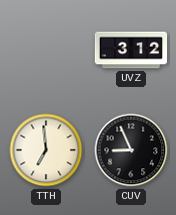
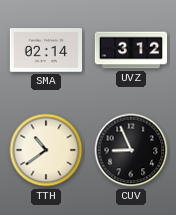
SMA: none -> 02:14 (45, 50)
TTH: 6:59 -> 10:39 (46, 150)
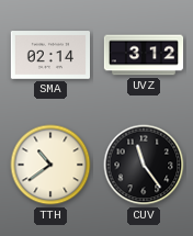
CUV: 8:56 -> 11:24 (144, 165)
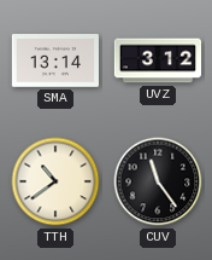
SMA: 02:14 -> 13:14 (54, 60)
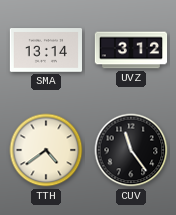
TTH: 10:39 -> 4:39 (46, 150)
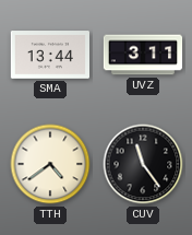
SMA: 13:14 -> 13:44 (49, 55)
UVZ: 3:12 -> 3:11 (143, 55)
